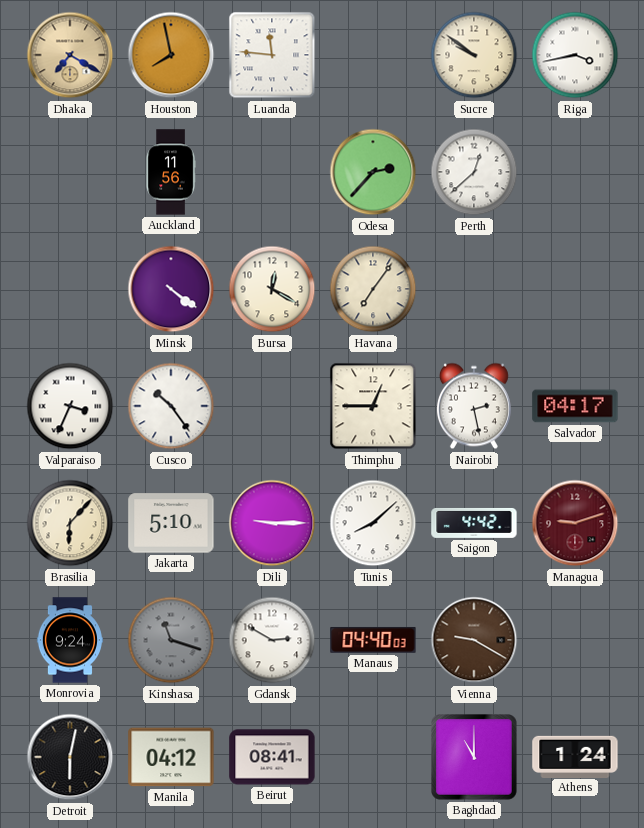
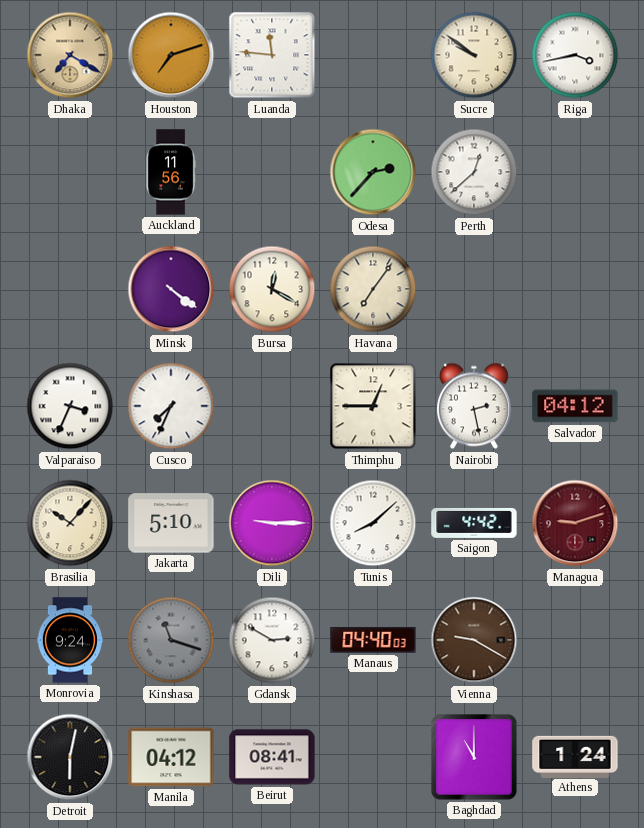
Houston: 7:58 -> 7:12 (171, 55)
Cusco: 10:24 -> 7:34 (171, 406)
Salvador: 04:17 -> 04:12 (575, 406)
Brasilia: 6:07 -> 10:07 (70, 523)
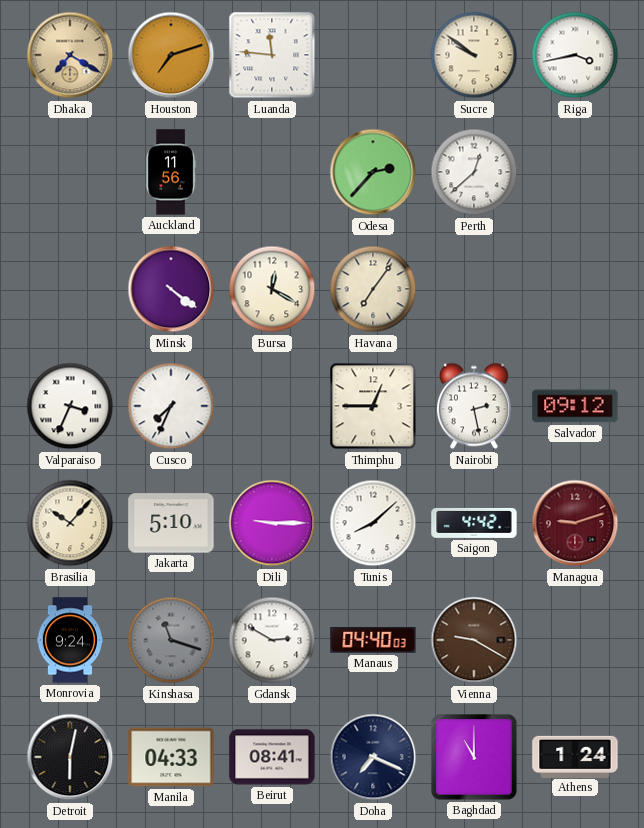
Salvador: 04:12 -> 09:12 (575, 406)
Manila: 04:12 -> 04:33 (171, 757)
Doha: none -> 7:19 (373, 757)
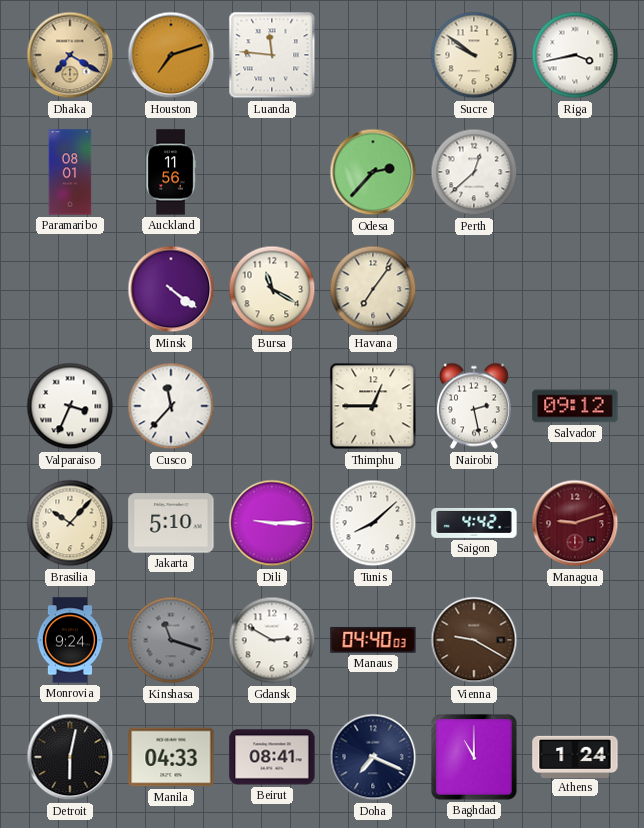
Paramaribo: none -> 08:01 (70, 172)
Bursa: 12:20 -> 11:20 (272, 289)
Cusco: 7:34 -> 11:37 (171, 406)
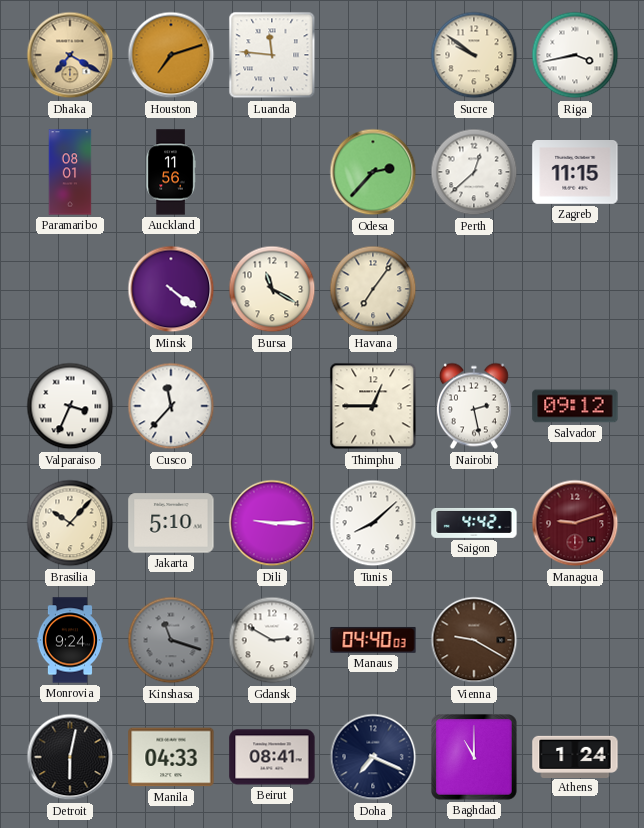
Zagreb: none -> 11:15 (575, 173)
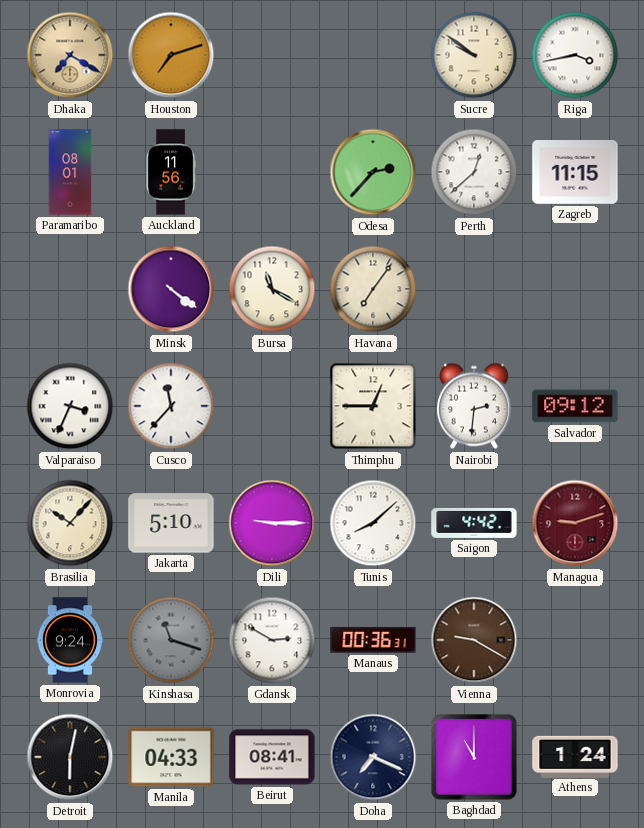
Luanda: 11:46 -> none (272, 55)
Nairobi: 2:28 -> 2:31 (474, 406)
Manaus: 04:40 -> 00:36 (373, 640)
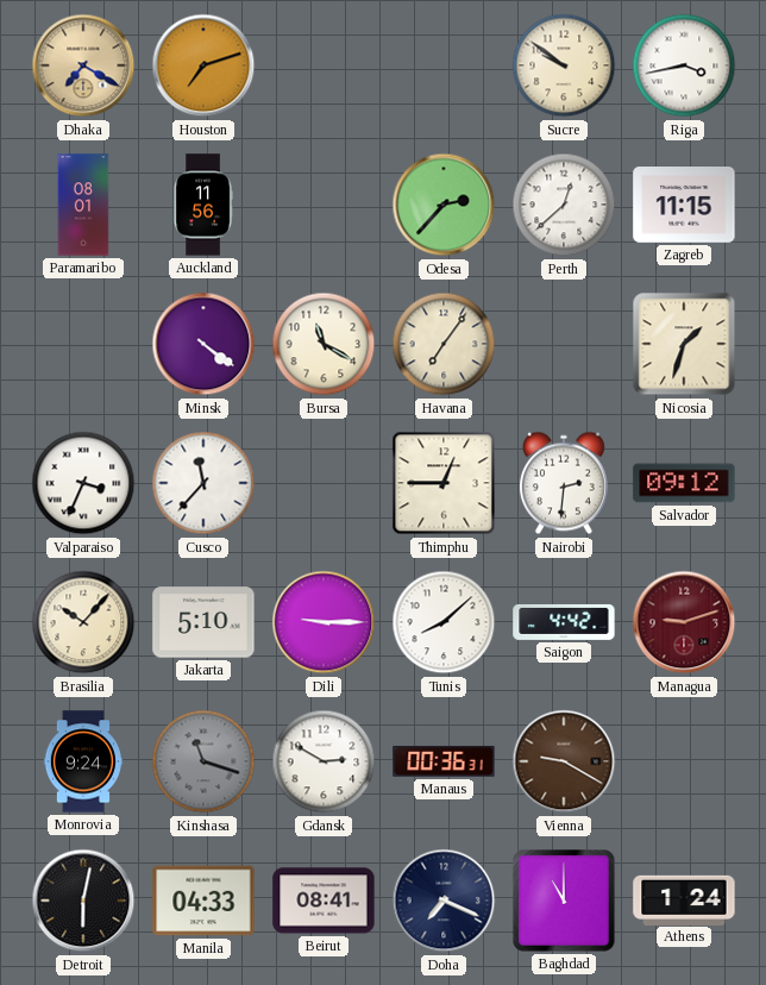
Nicosia: none -> 1:33 (684, 344)
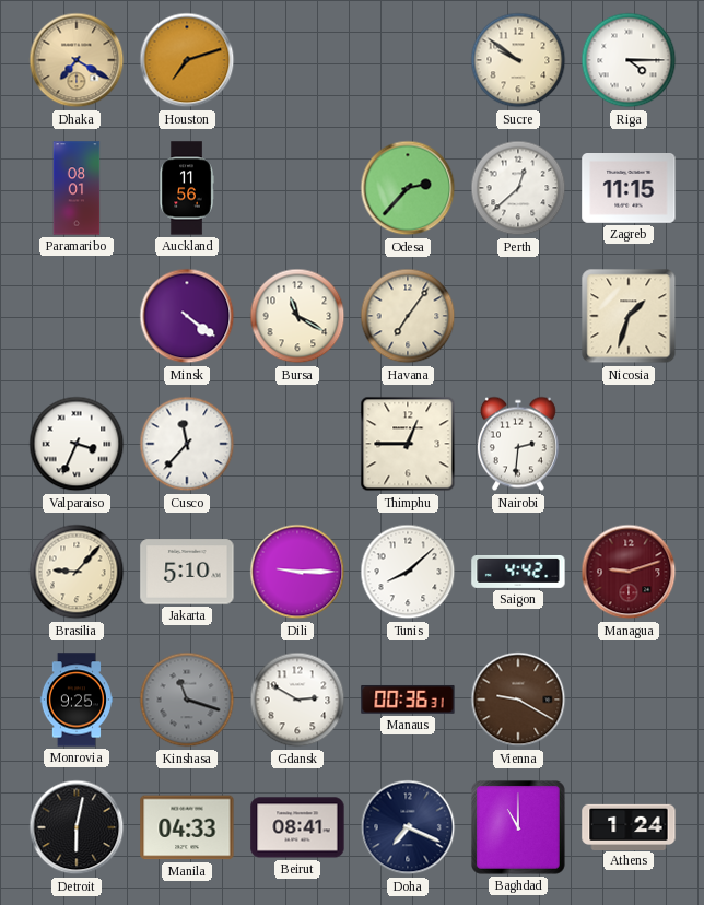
Riga: 3:43 -> 4:15 (629, 60)
Salvador: 09:12 -> none (684, 483)
Brasilia: 10:07 -> 9:07 (77, 572)
Monrovia: 9:24 -> 9:25 (75, 700)
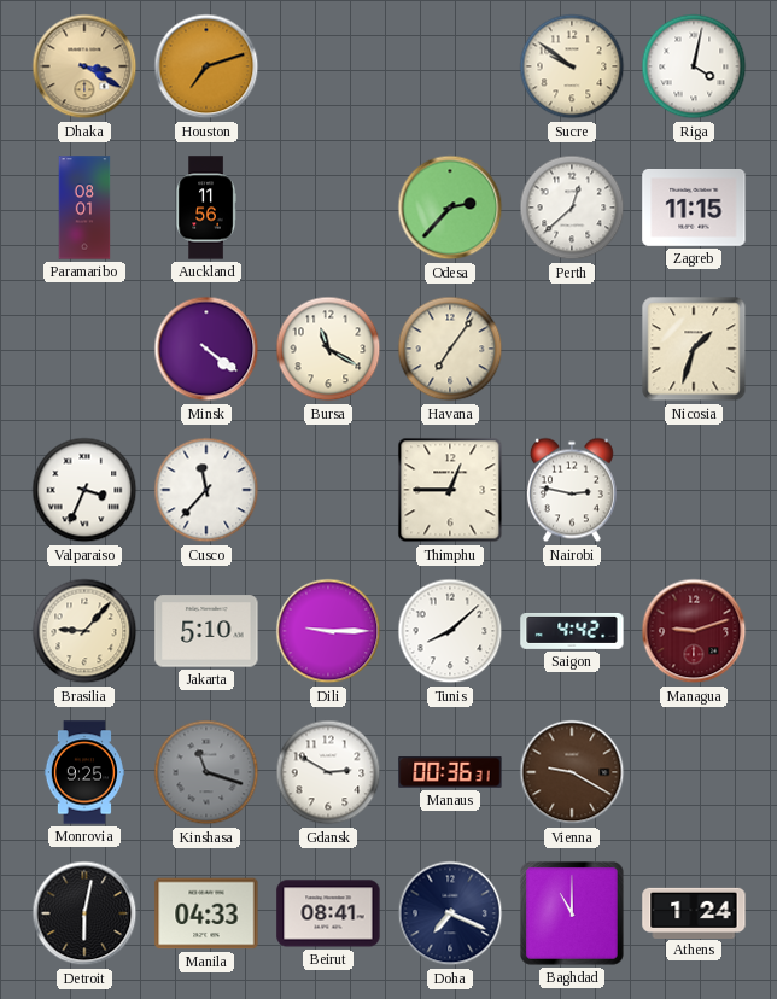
Dhaka: 7:20 -> 3:20 (84, 66)
Riga: 4:15 -> 4:02 (694, 66)
Nairobi: 2:31 -> 2:47 (572, 490)
